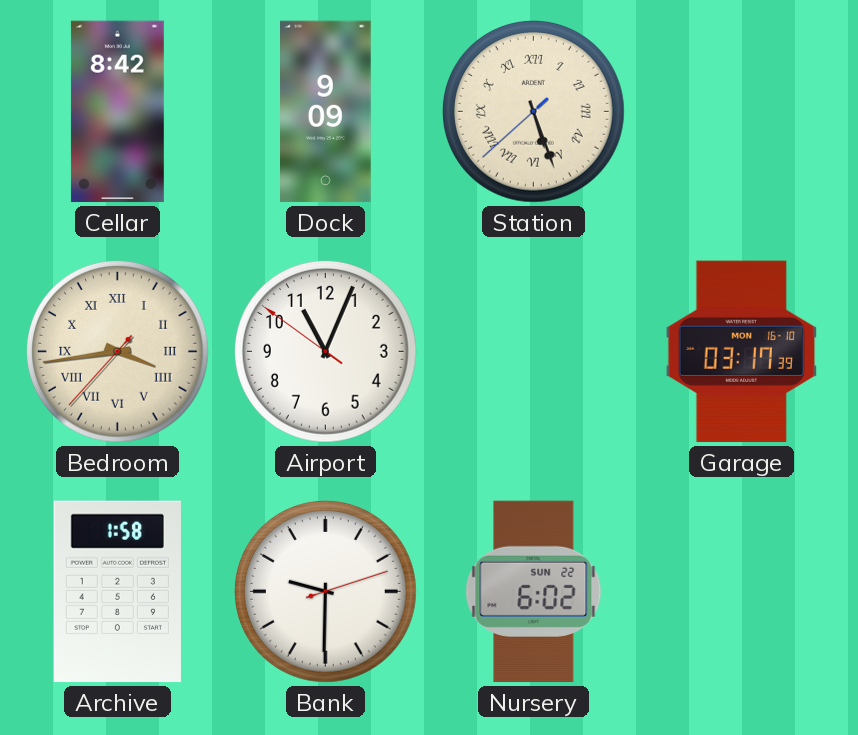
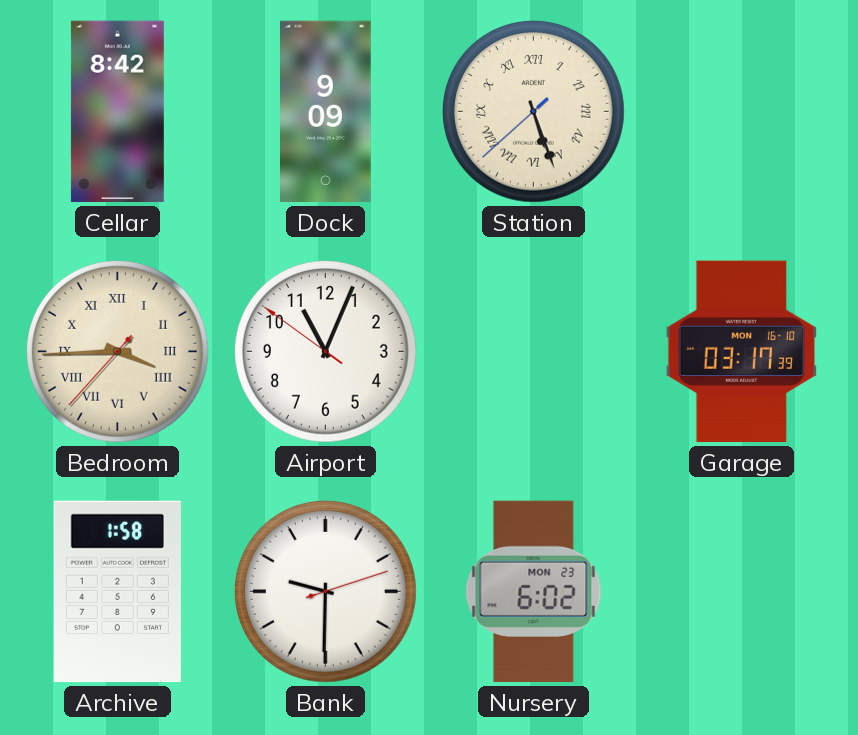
Bedroom: 3:43 -> 3:44 (117, 351)
Nursery date: SUN 22 -> MON 23 (534, 592)
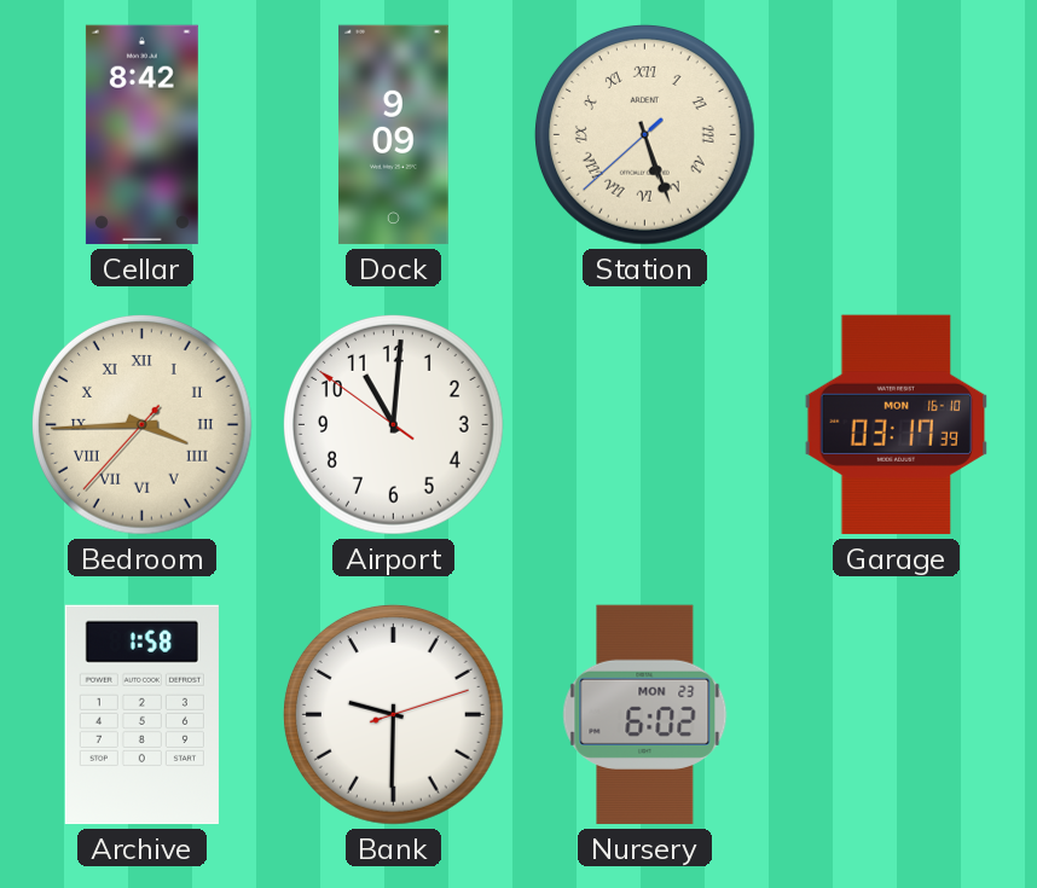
Airport: 11:03 -> 11:00 (393, 424)
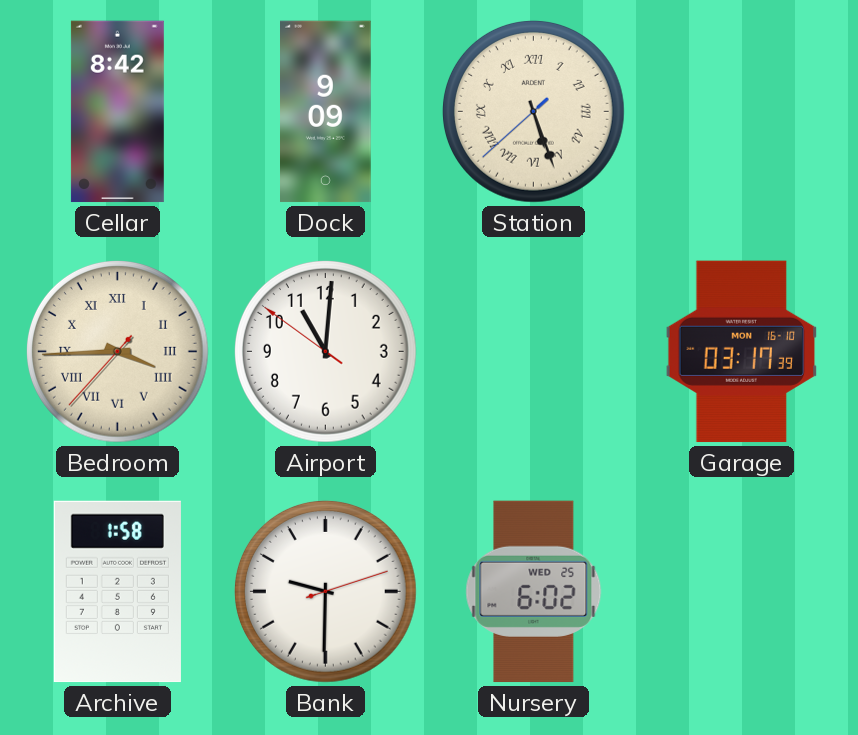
Nursery date: MON 23 -> WED 25 (534, 592)
